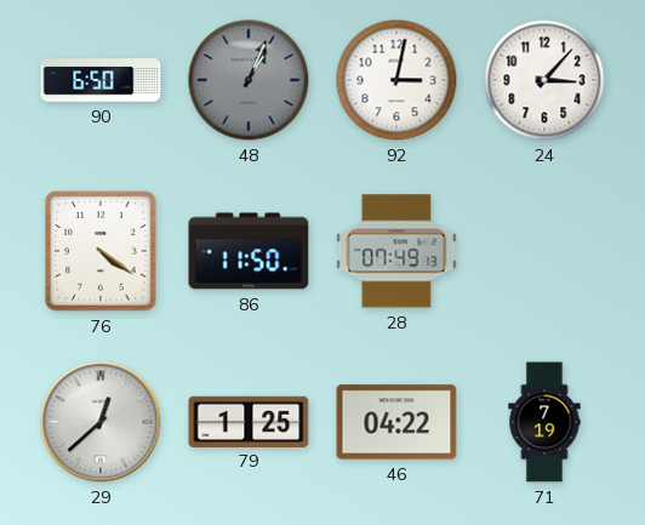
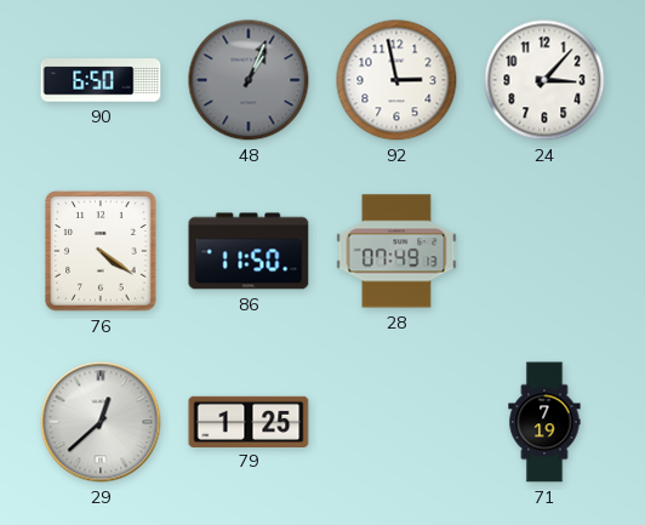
92: 3:02 -> 2:58 (396, 80)
46: 04:22 -> none (396, 422)
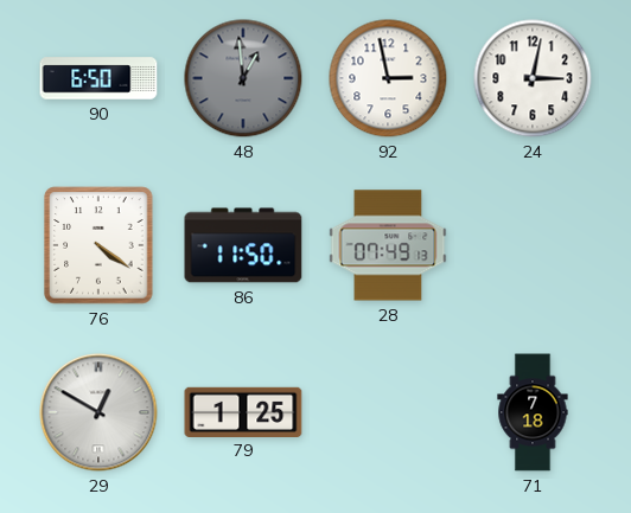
48: 1:04 -> 12:59 (243, 78)
24: 3:07 -> 3:02 (533, 78)
29: 12:38 -> 12:50 (98, 412)
71: 7:19 -> 7:18 (533, 412)
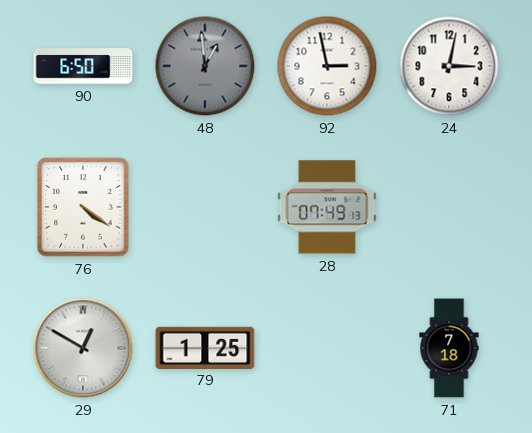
86: 11:50 -> none (243, 245)
